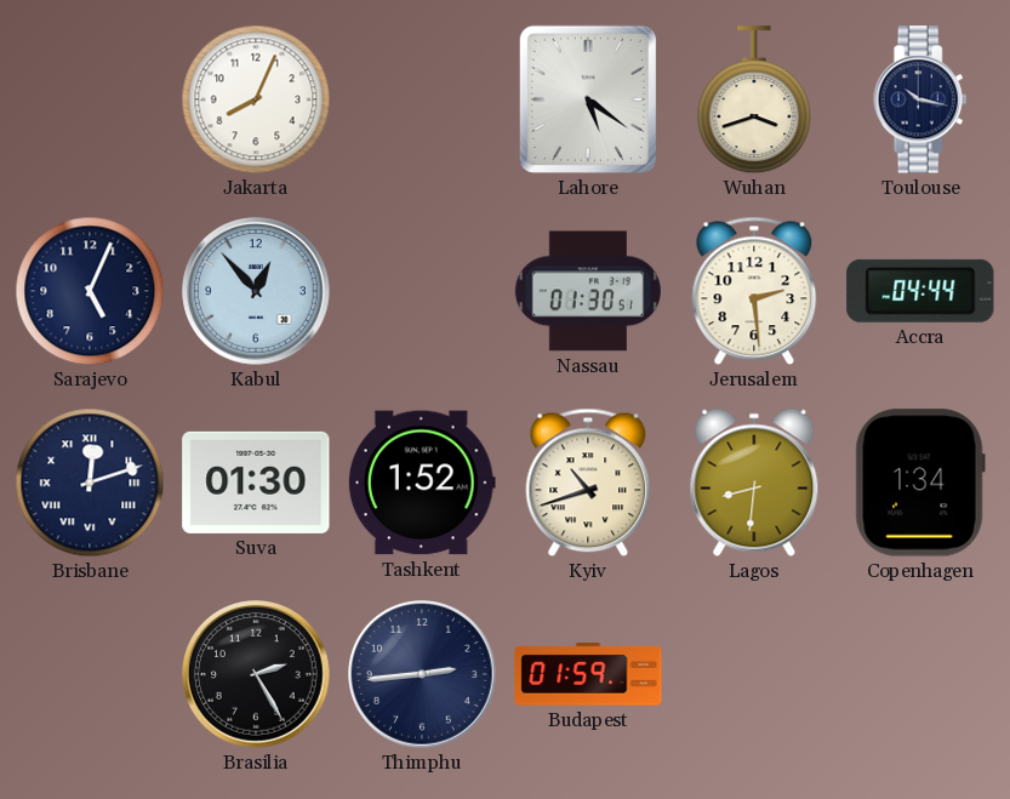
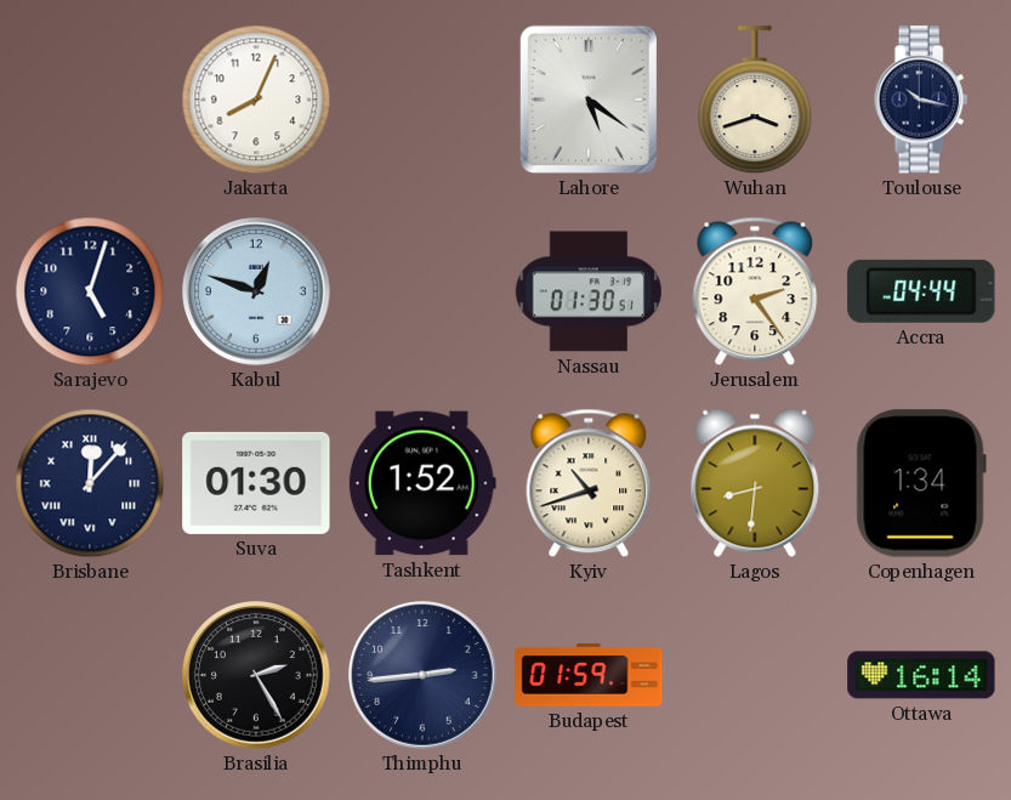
Sarajevo: 5:04 -> 5:03 (90, 291)
Kabul: 12:53 -> 12:48 (256, 291)
Jerusalem: 2:29 -> 2:24 (755, 291)
Brisbane: 12:12 -> 12:07 (90, 483)
Ottawa: none -> 16:14 (921, 675)
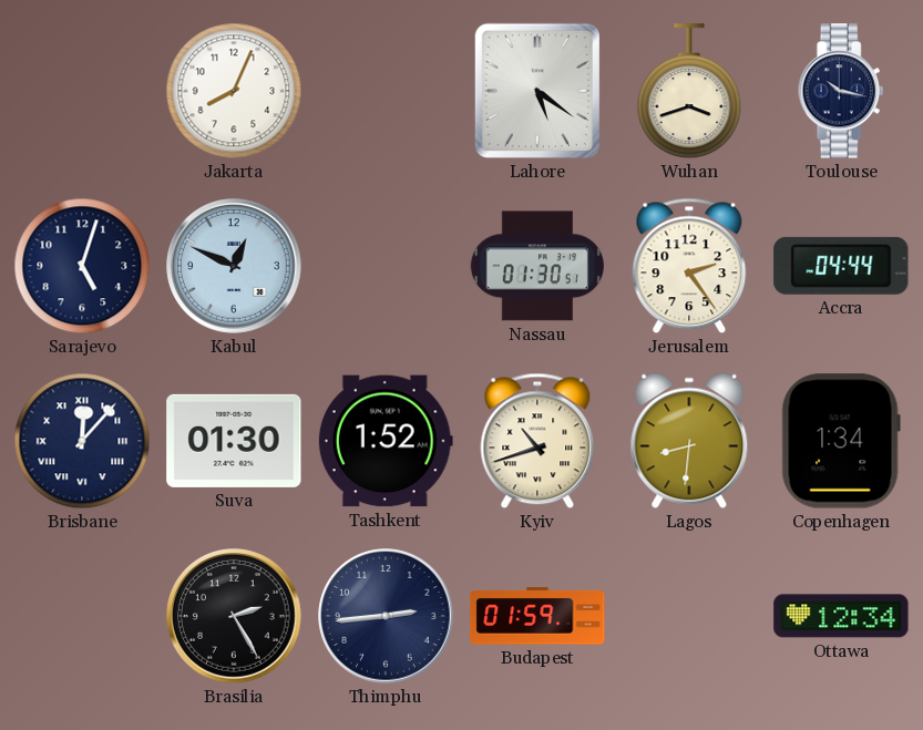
Kabul: 12:48 -> 12:49 (234, 266)
Ottawa: 16:14 -> 12:34 (841, 616)
